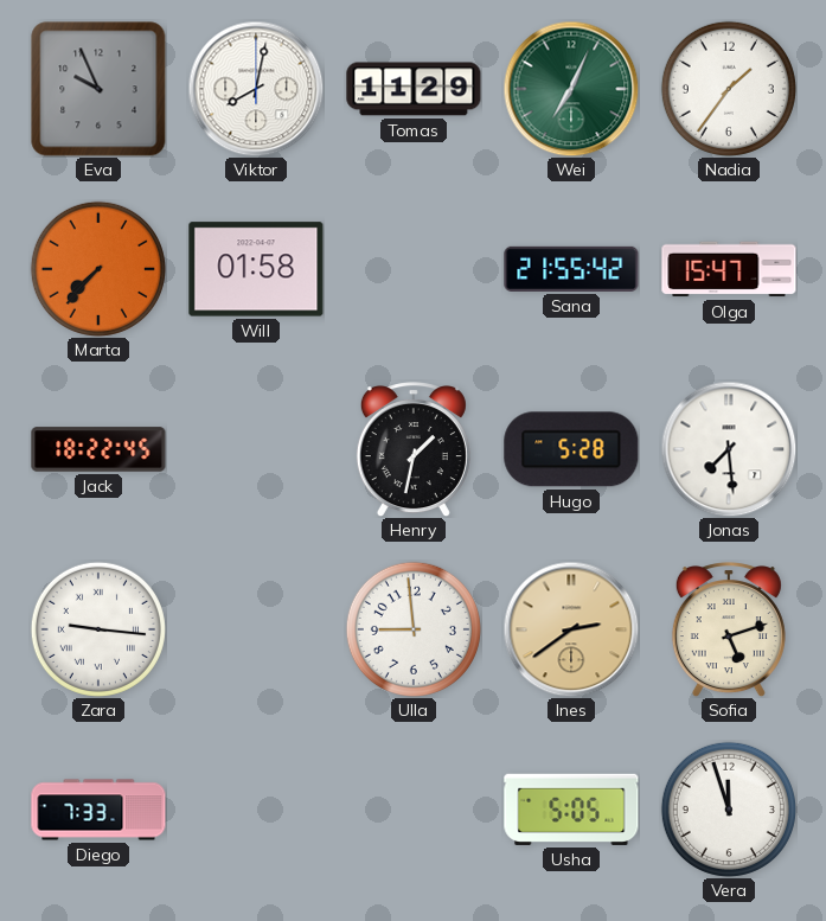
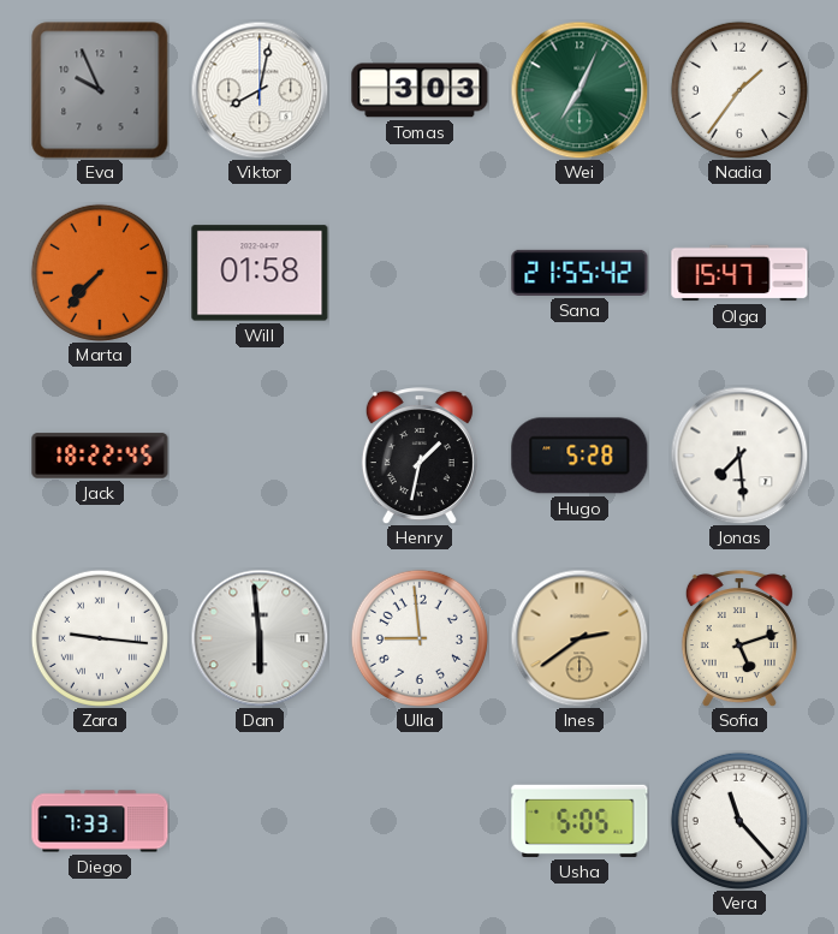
Tomas: 11:29 -> 3:03 (420, 90)
Dan: none -> 5:59 (260, 638)
Vera: 11:57 -> 11:23 (739, 821)
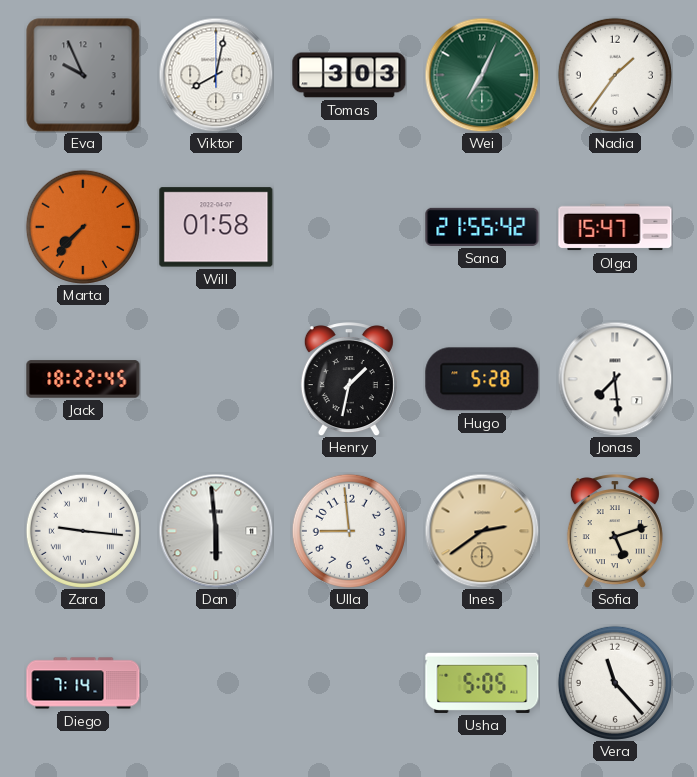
Diego: 7:33 -> 7:14 (83, 683)
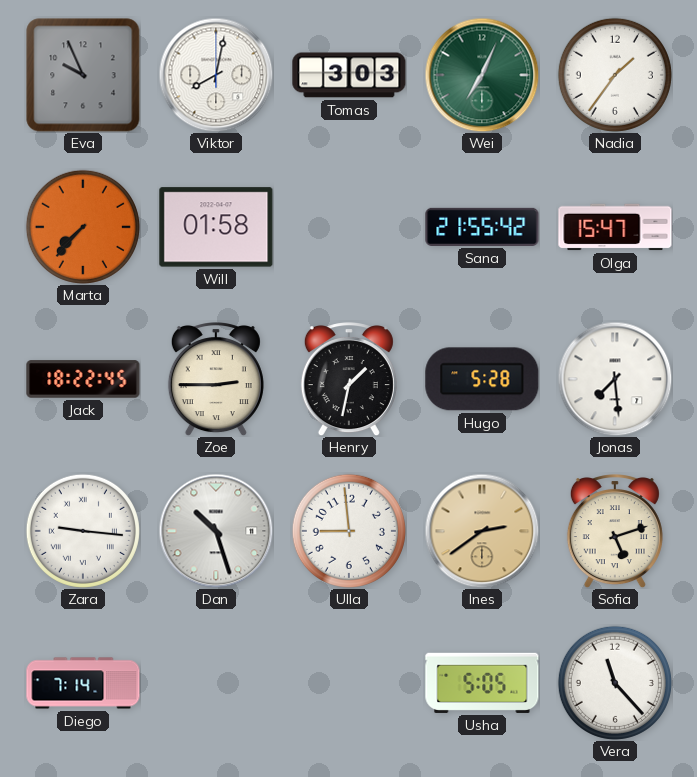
Zoe: none -> 2:45 (216, 379)
Dan: 5:59 -> 10:27 (216, 531)
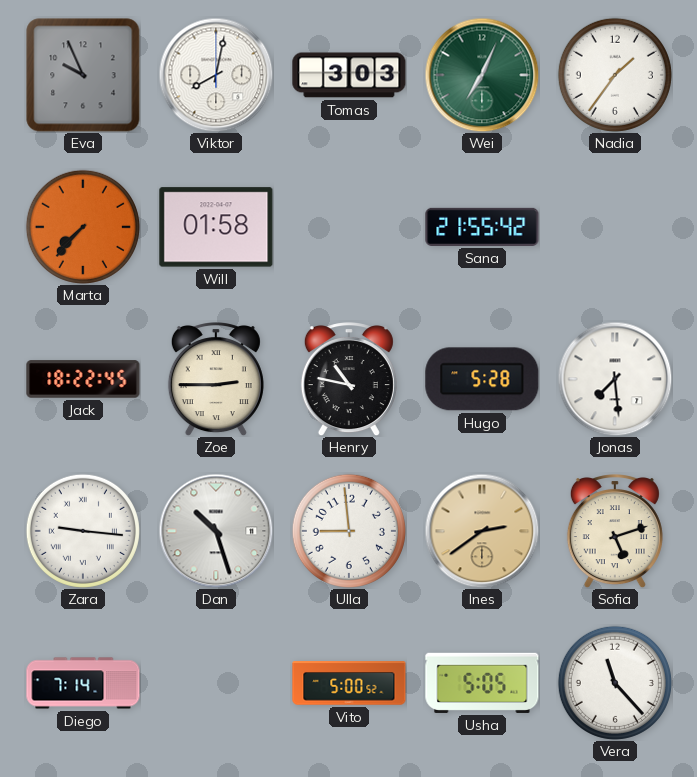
Olga: 15:47 -> none (615, 227)
Henry: 1:32 -> 10:47 (349, 379)
Vito: none -> 5:00 (349, 683)
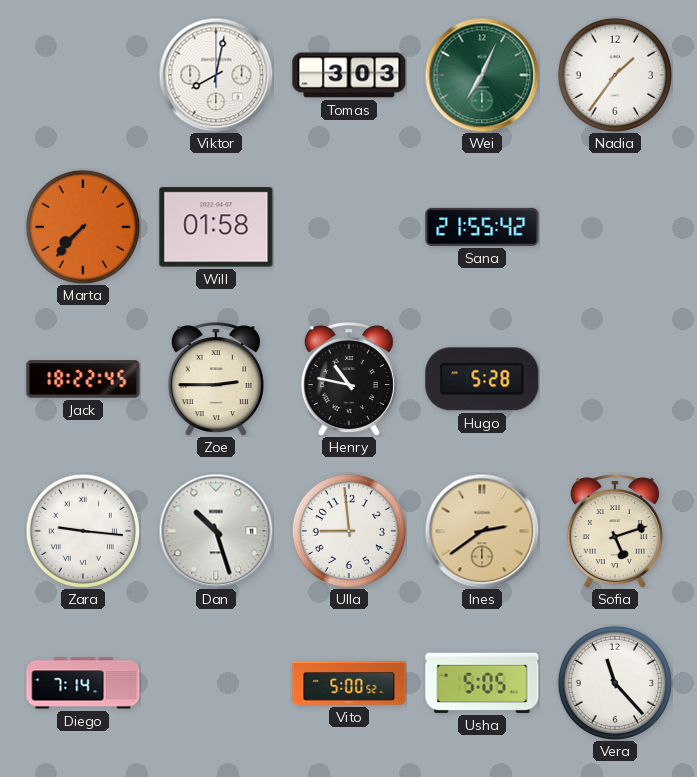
Eva: 9:56 -> none (83, 75)
Jonas: 7:29 -> none (615, 379)
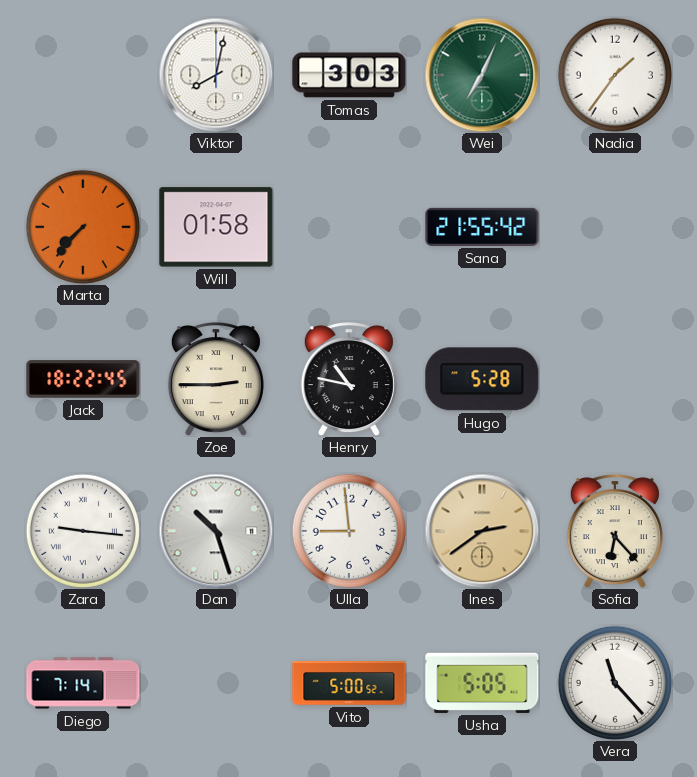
Sofia: 5:12 -> 6:23 (615, 531)
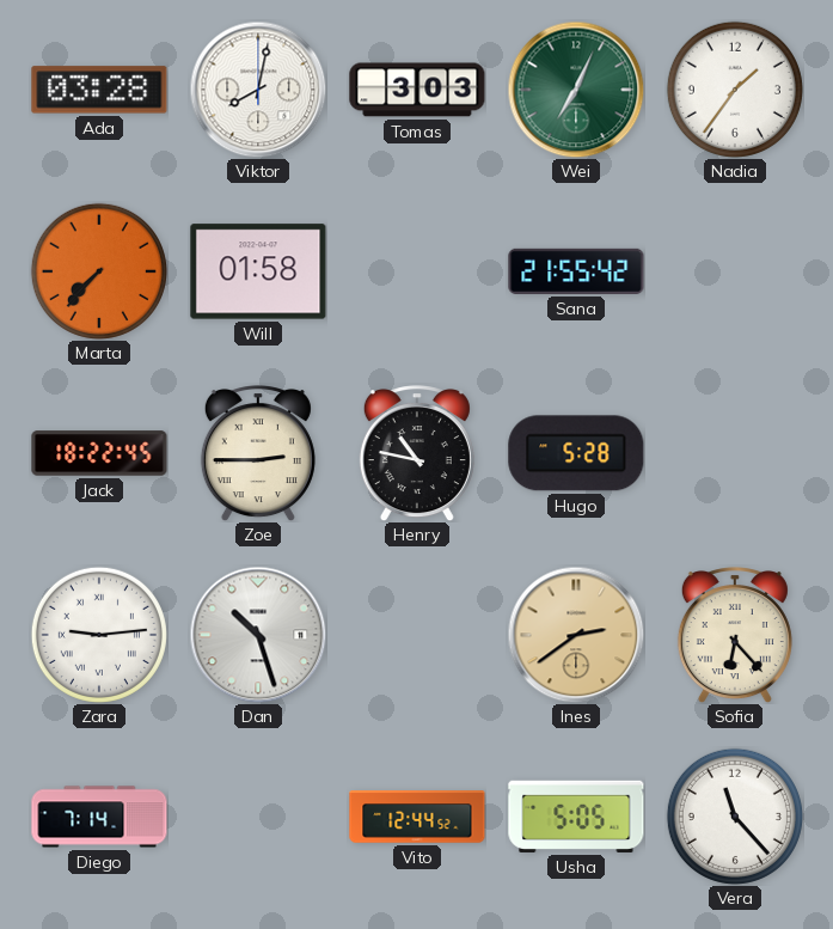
Ada: none -> 03:28 (99, 90)
Zara: 9:16 -> 9:14 (99, 635)
Ulla: 8:59 -> none (349, 531)
Vito: 5:00 -> 12:44 (417, 817)
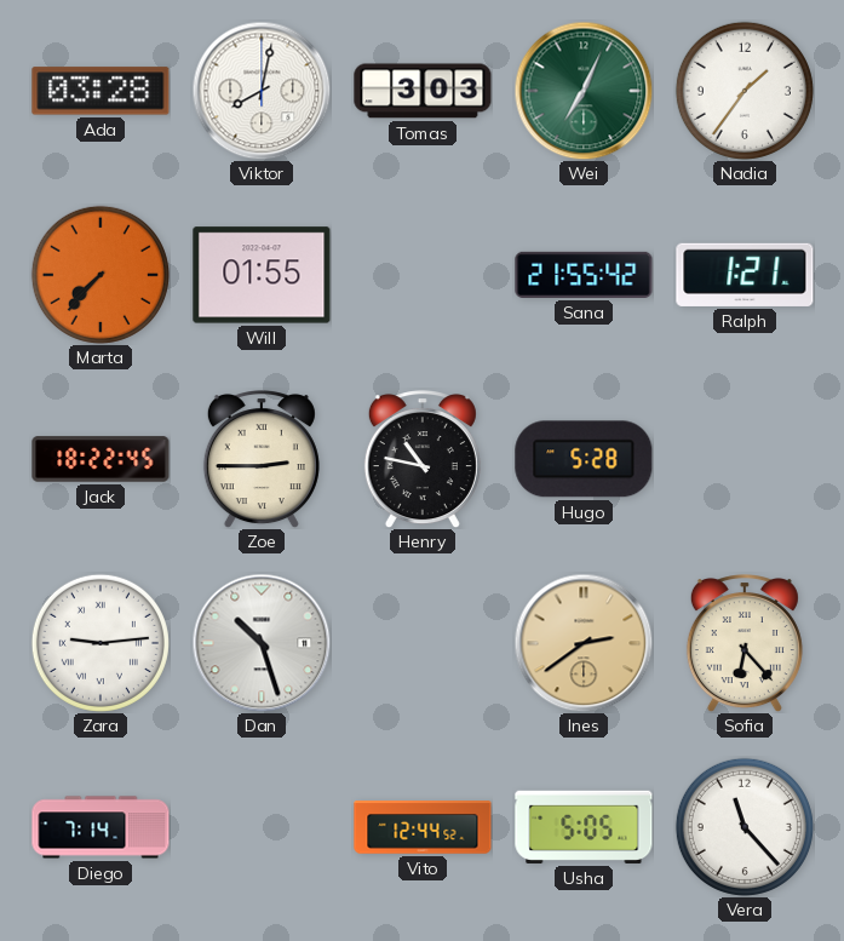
Will: 01:58 -> 01:55 (262, 275)
Ralph: none -> 1:21 (745, 275)
